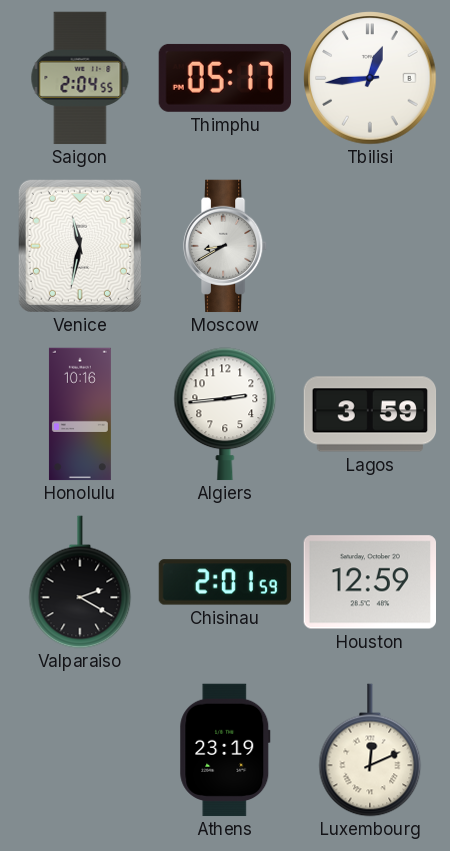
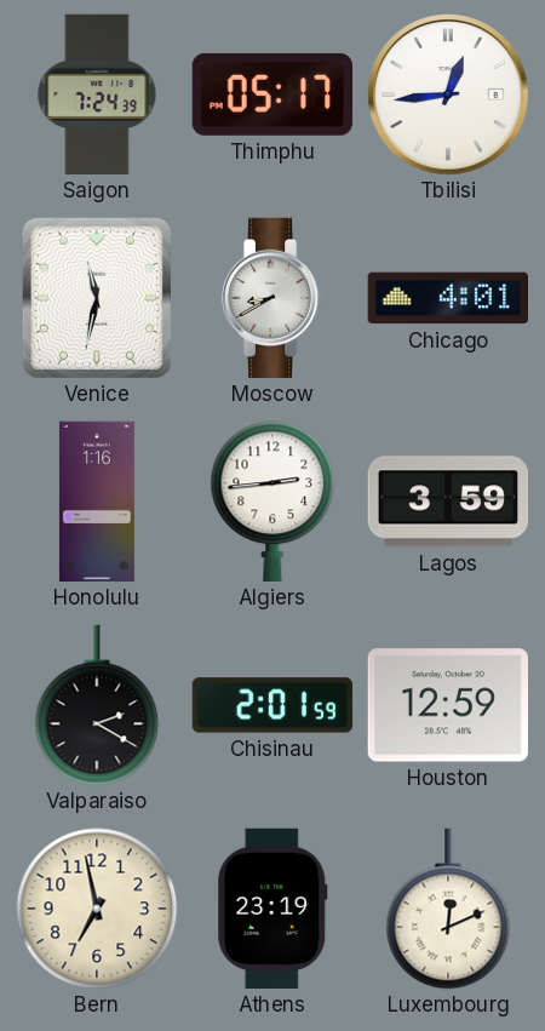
Saigon: 2:04 -> 7:24 (97, 94)
Chicago: none -> 4:01 (447, 298)
Honolulu: 10:16 -> 1:16 (97, 502)
Bern: none -> 6:58 (97, 909)
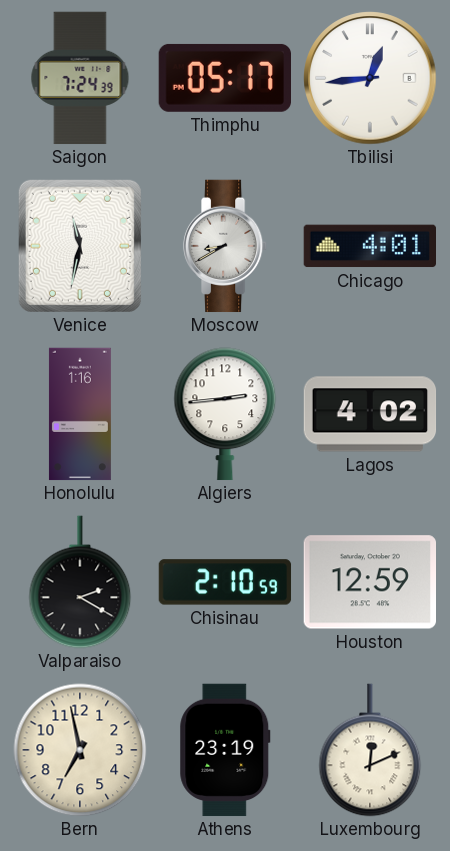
Lagos: 3:59 -> 4:02 (370, 414)
Chisinau: 2:01 -> 2:10 (225, 582)
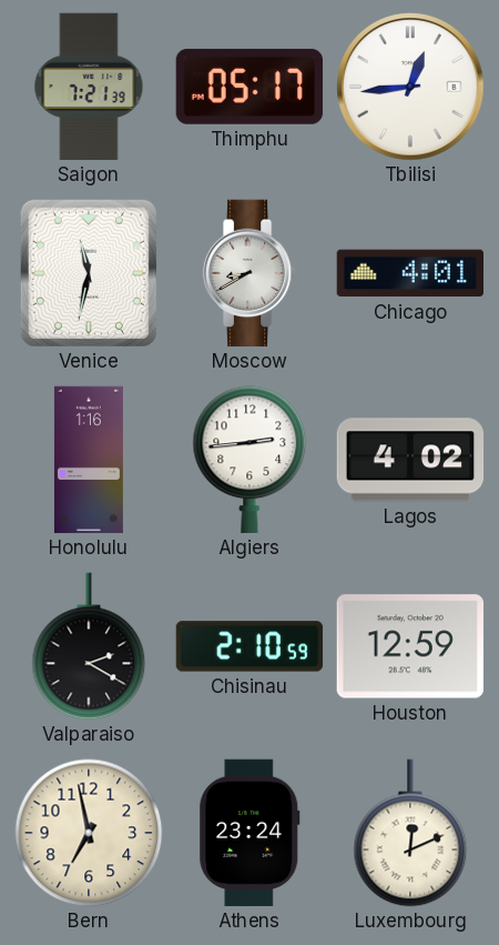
Saigon: 7:24 -> 7:21 (89, 87)
Athens: 23:19 -> 23:24 (249, 833)
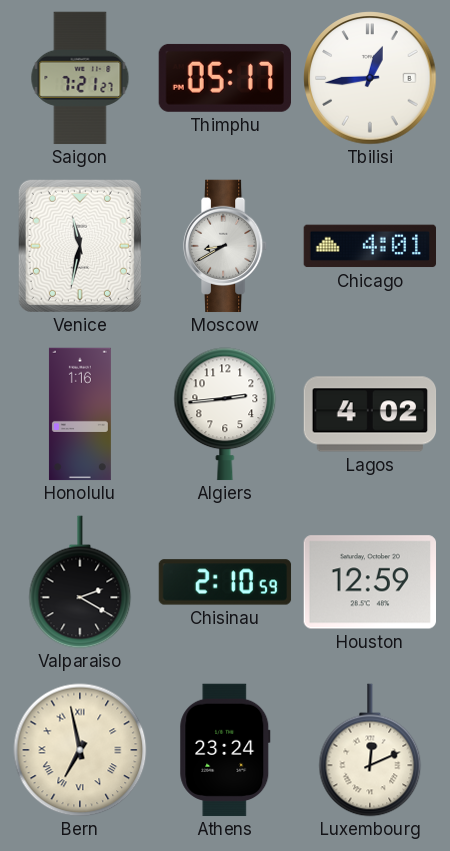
Saigon: 7:21:39 -> 7:21:27 (80, 78)
Bern numerals: Arabic -> Roman (80, 750)
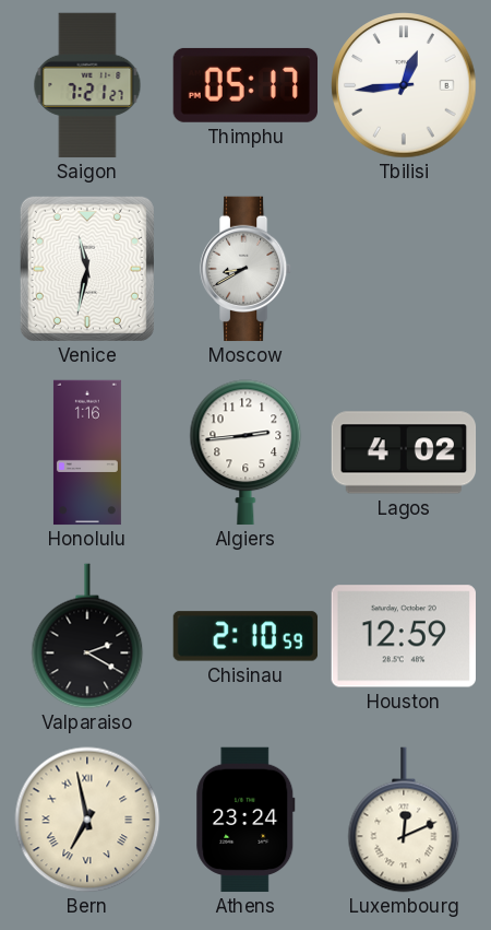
Chicago: 4:01 -> none (369, 246)
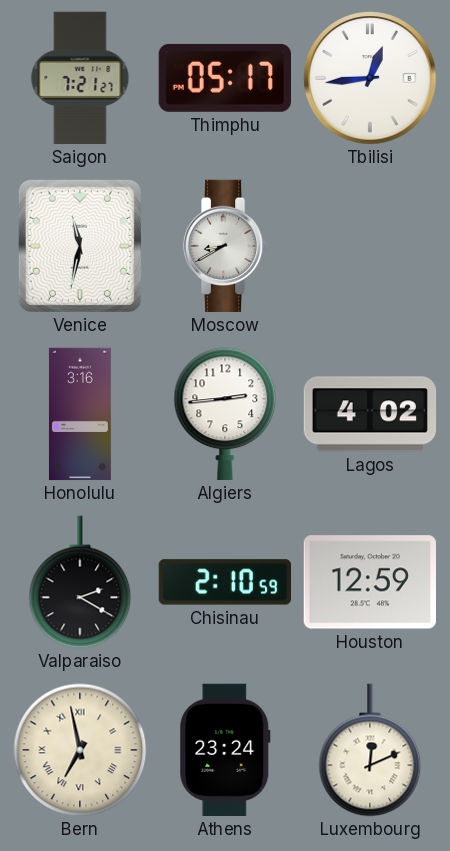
Honolulu: 1:16 -> 3:16 (80, 414)
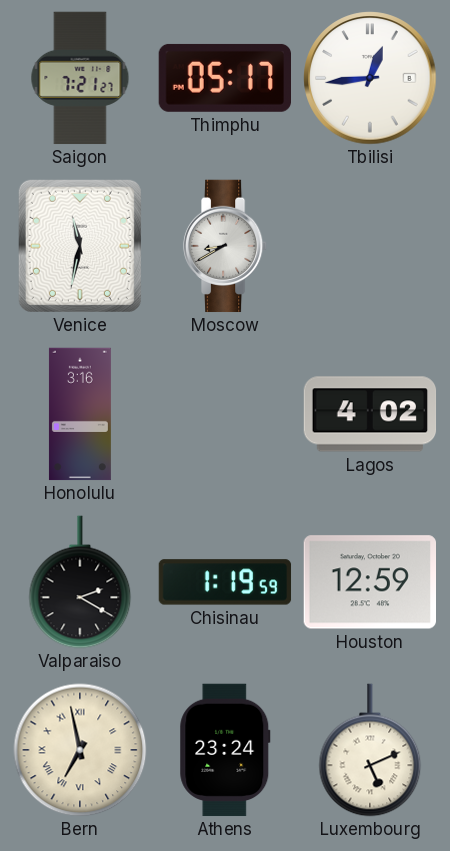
Algiers: 2:44 -> none (225, 414)
Chisinau: 2:10 -> 1:19 (225, 582)
Luxembourg: 12:11 -> 5:11 (370, 750)
